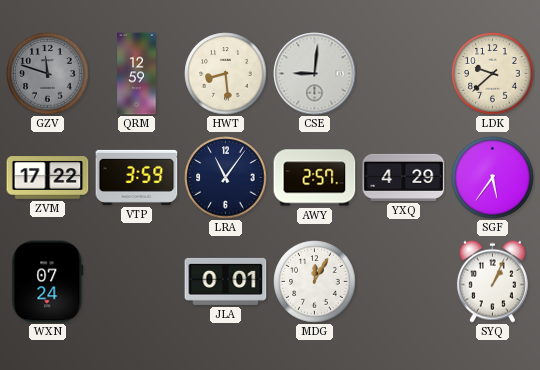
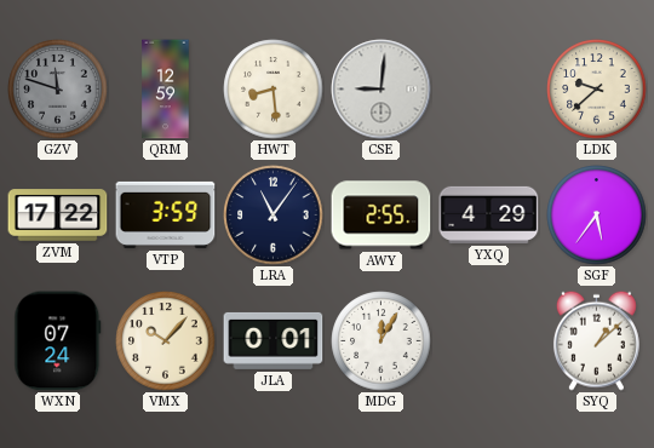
AWY: 2:57 -> 2:55 (381, 216)
VMX: none -> 10:07 (166, 341)
SYQ: 1:04 -> 1:08 (596, 340)
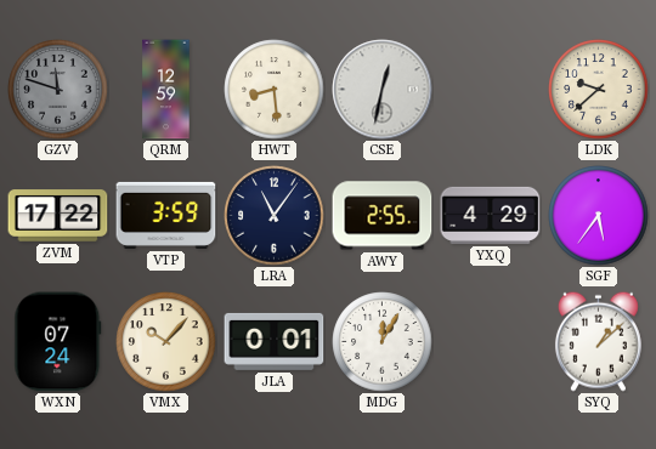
CSE: 9:01 -> 12:32 (383, 90)
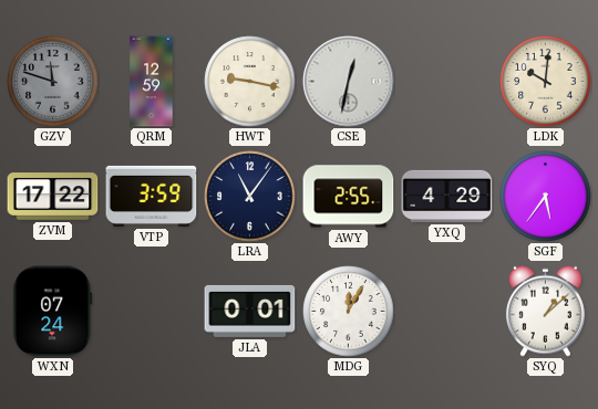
HWT: 8:29 -> 9:17 (250, 82)
LDK: 9:38 -> 10:01 (546, 82)
VMX: 10:07 -> none (166, 342)
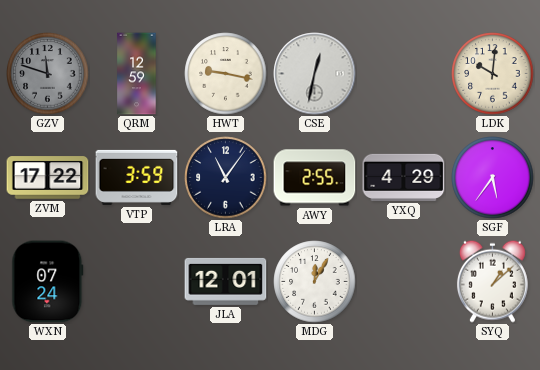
JLA: 0:01 -> 12:01 (226, 281)
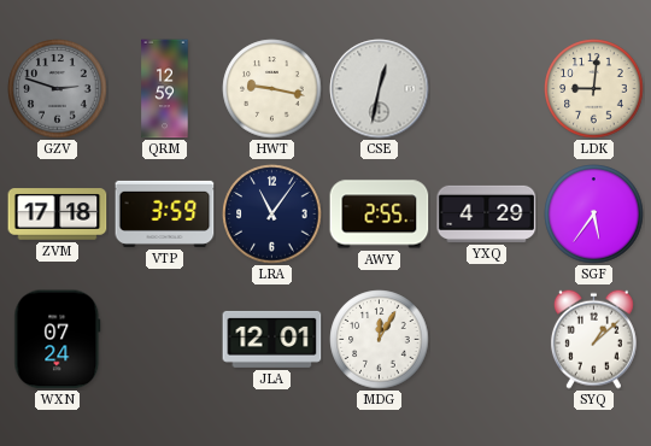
GZV: 11:48 -> 2:48 (58, 89)
LDK: 10:01 -> 9:01 (594, 89)
ZVM: 17:22 -> 17:18 (58, 215)
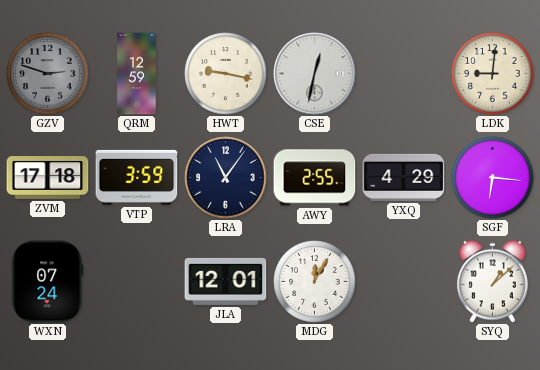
SGF: 5:36 -> 6:16 (493, 178)
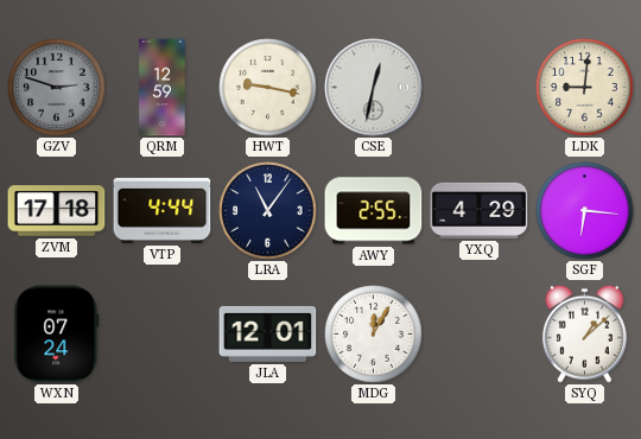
VTP: 3:59 -> 4:44 (163, 210)
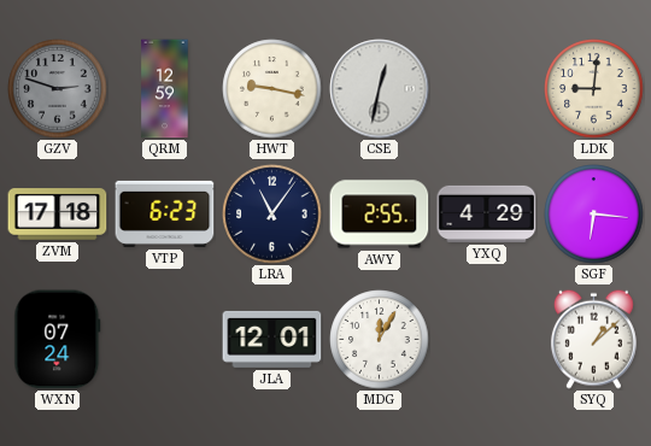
VTP: 4:44 -> 6:23 (165, 213)
